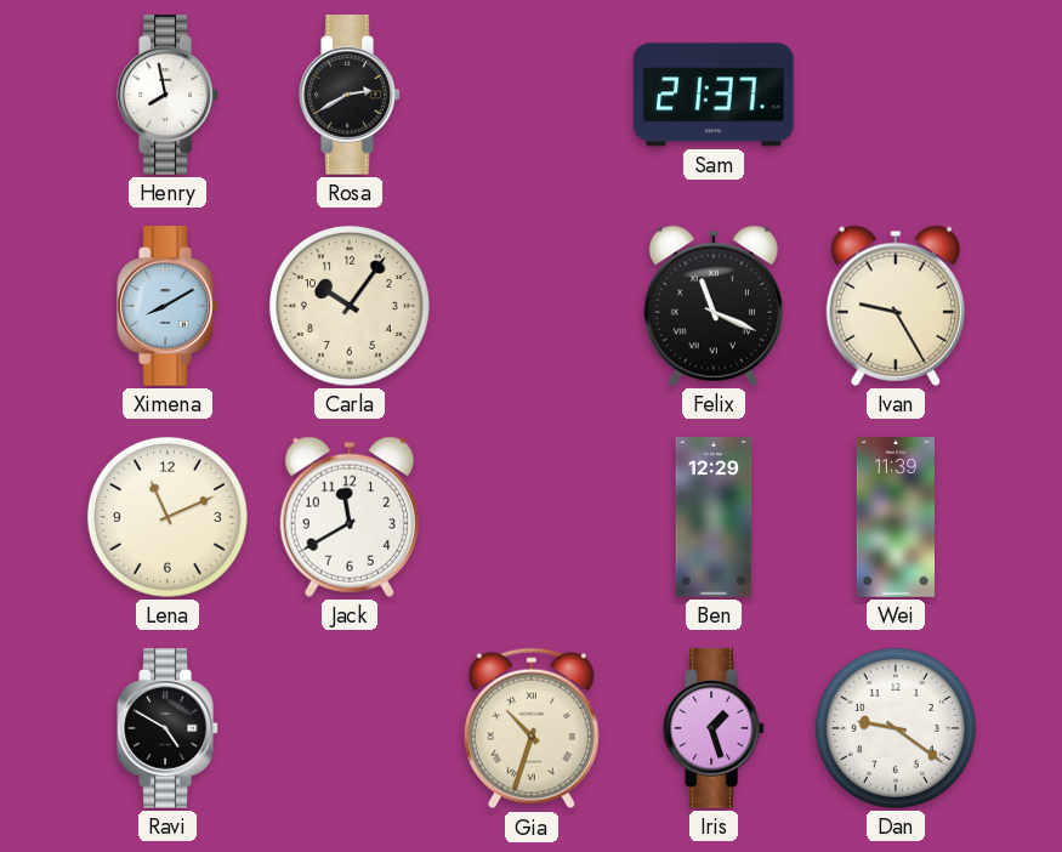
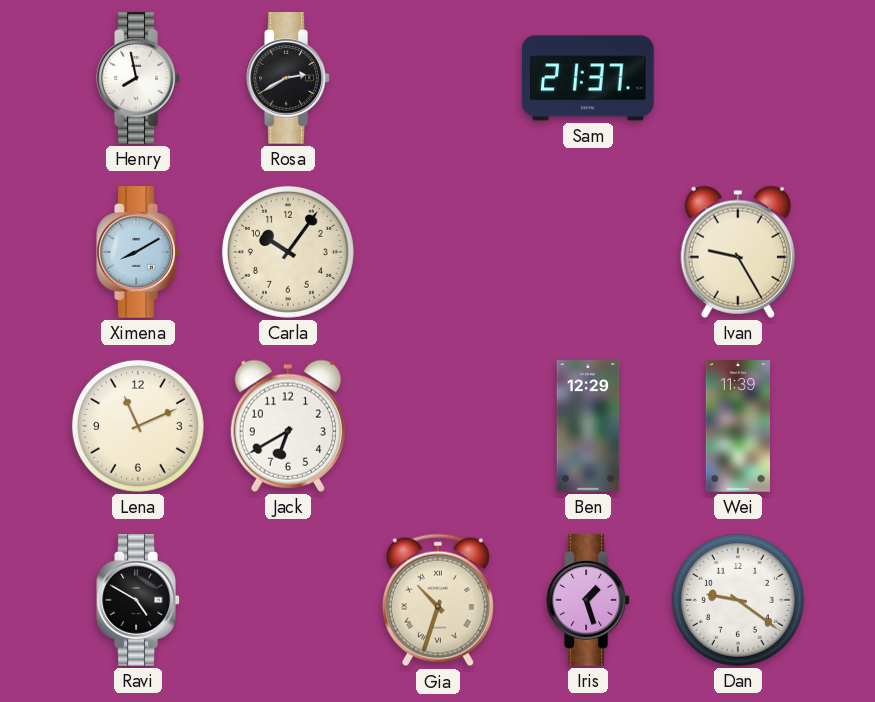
Felix: 11:19 -> none (714, 306)
Jack: 11:40 -> 6:40 (288, 426)
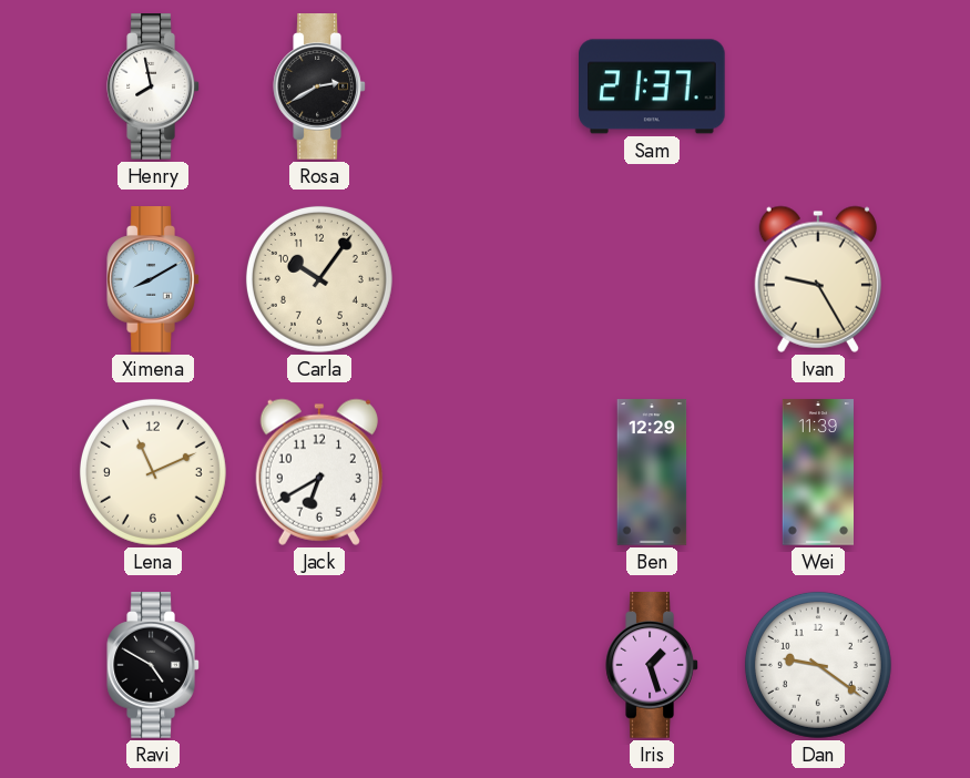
Gia: 10:33 -> none (438, 600)
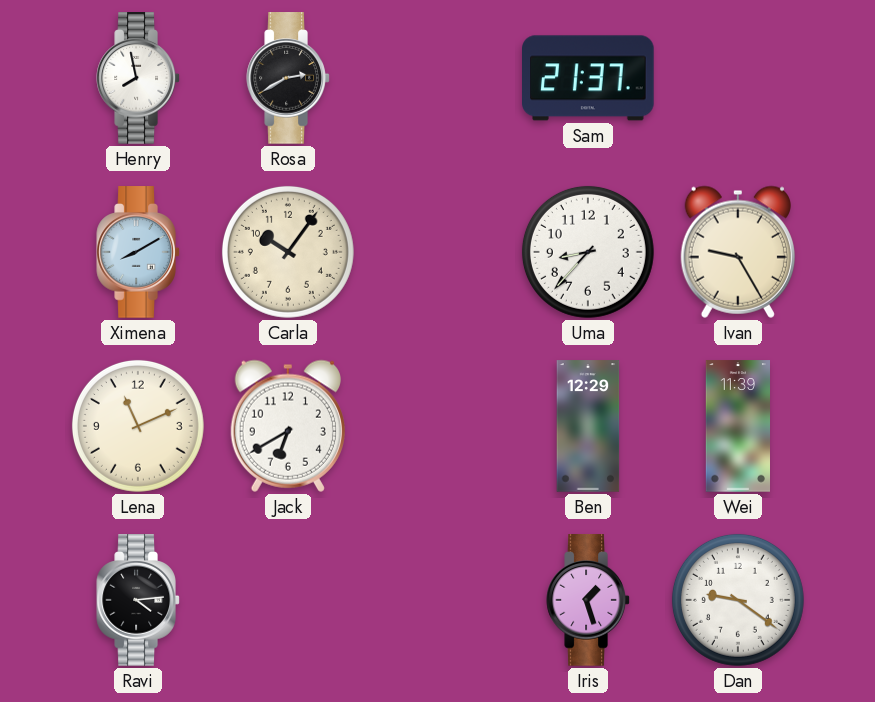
Uma: none -> 8:37 (588, 252)
Ravi: 4:50 -> 4:14 (138, 600)
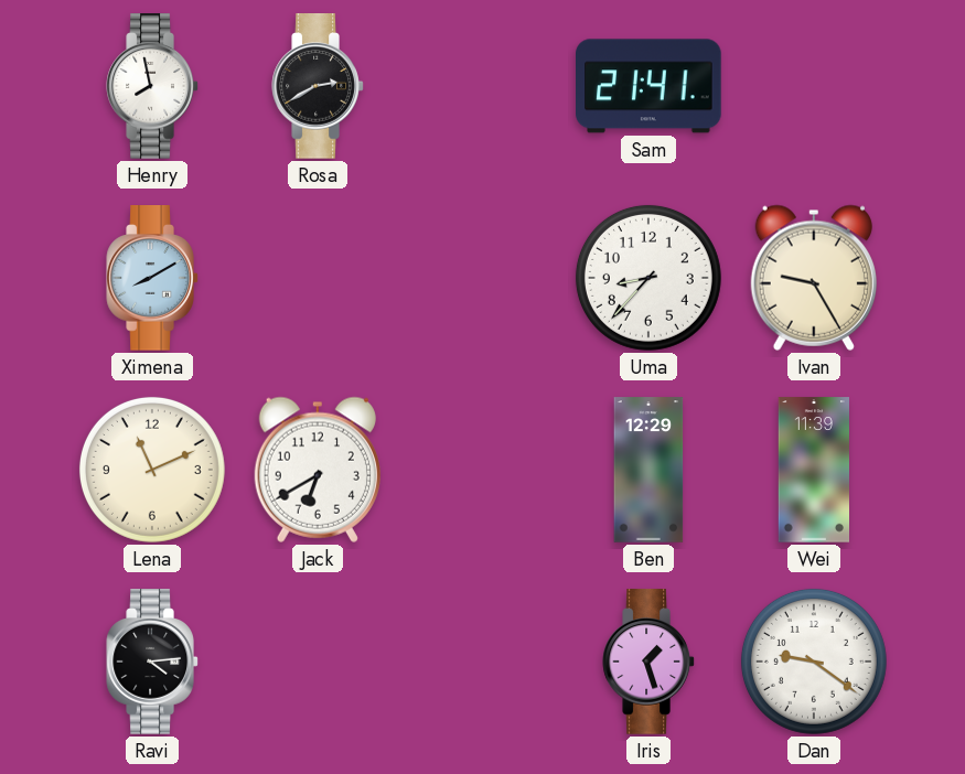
Sam: 21:37 -> 21:41 (650, 86)
Carla: 10:06 -> none (288, 252)
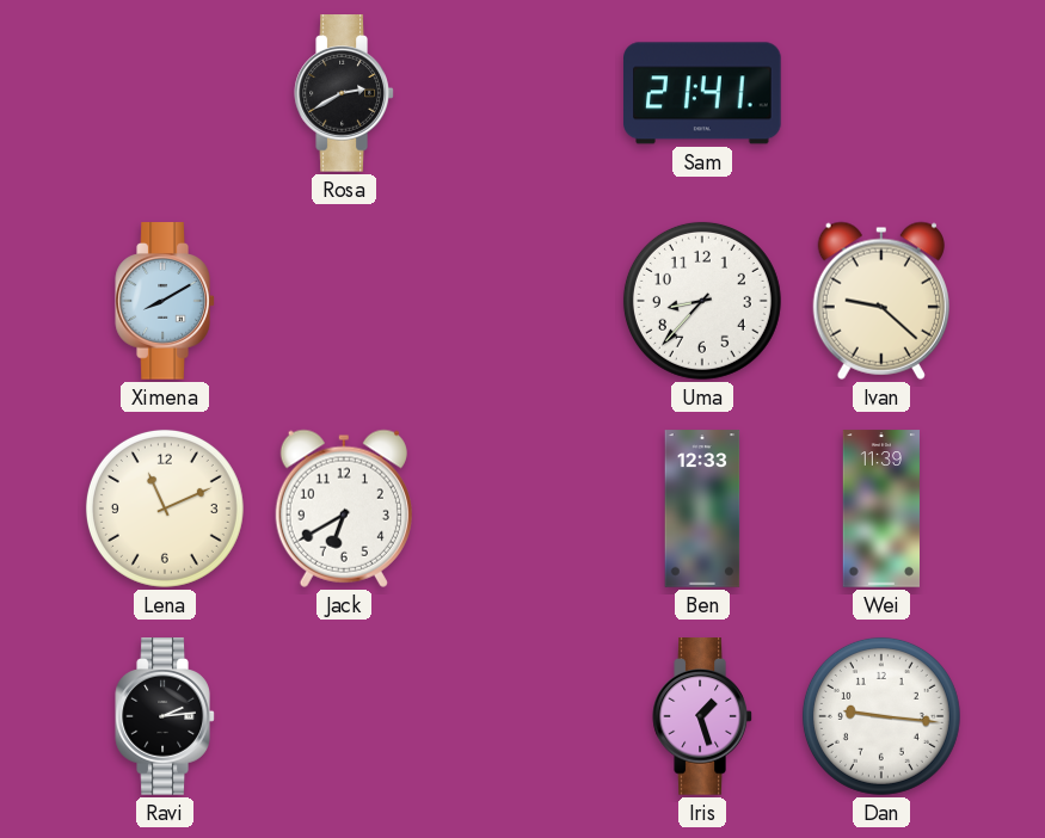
Henry: 7:58 -> none (152, 86)
Ivan: 9:25 -> 9:22 (881, 301)
Ben: 12:29 -> 12:33 (702, 509)
Ravi: 4:14 -> 2:14 (165, 716)
Dan: 9:21 -> 9:16 (881, 716)
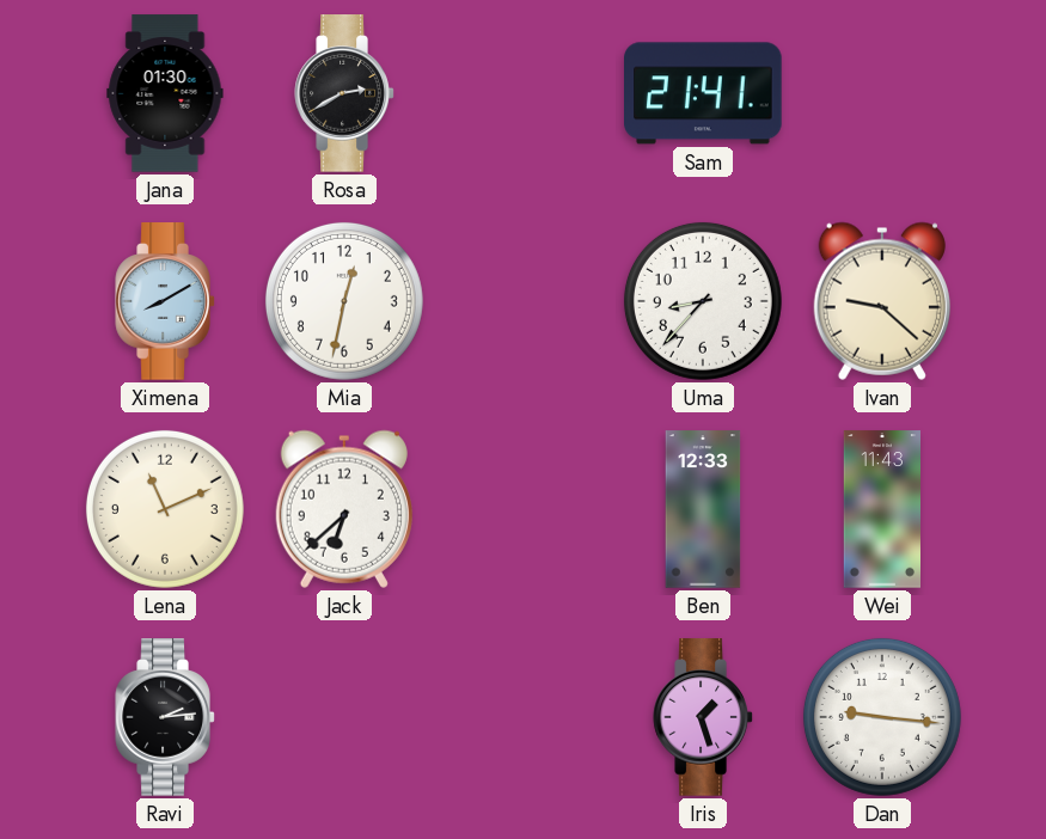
Jana: none -> 01:30 (165, 93)
Mia: none -> 12:32 (344, 301)
Jack: 6:40 -> 6:38 (344, 509)
Wei: 11:39 -> 11:43 (881, 509)
